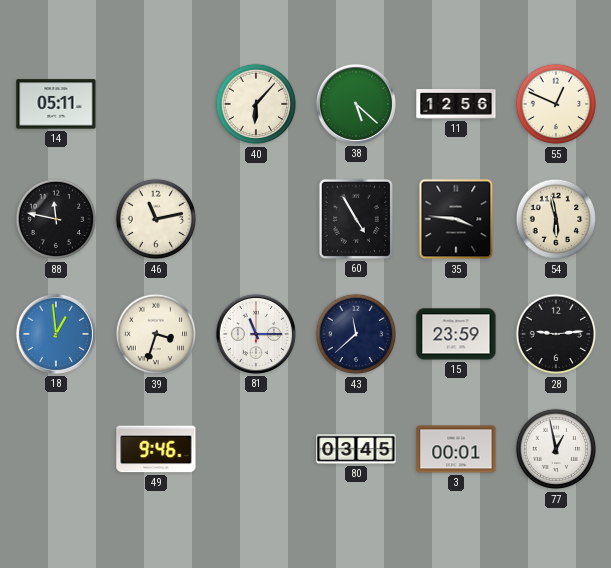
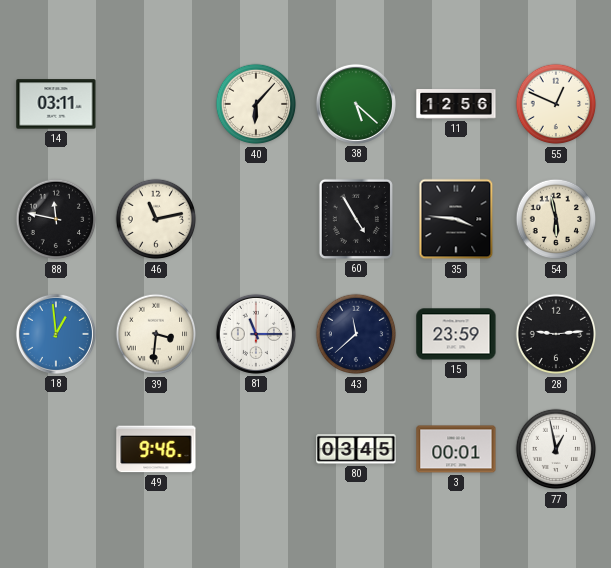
14: 05:11 -> 03:11 (56, 104)
39: 3:33 -> 3:31 (156, 334)
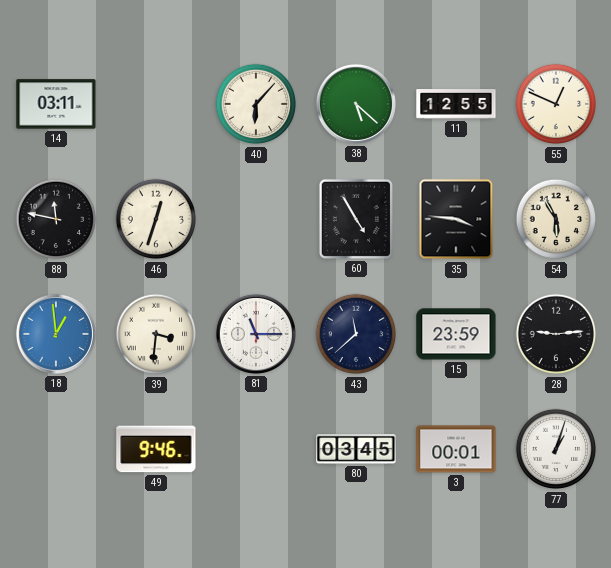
11: 12:56 -> 12:55 (456, 104)
46: 11:13 -> 12:33 (156, 219)
54: 5:58 -> 5:55 (556, 219)
77: 12:58 -> 1:03 (556, 449)
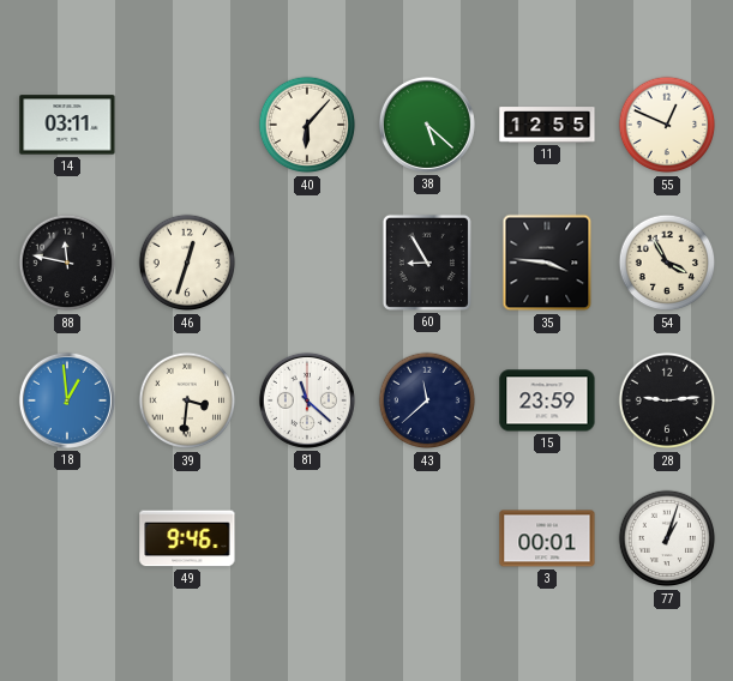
60: 4:55 -> 8:55 (427, 263)
54: 5:55 -> 3:55 (667, 263)
81: 11:15 -> 11:22 (307, 400)
80: 03:45 -> none (356, 450)
